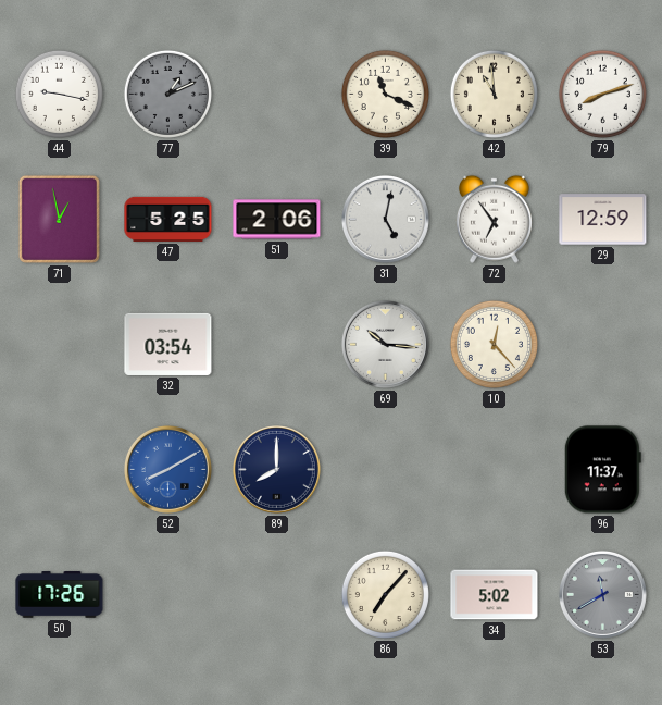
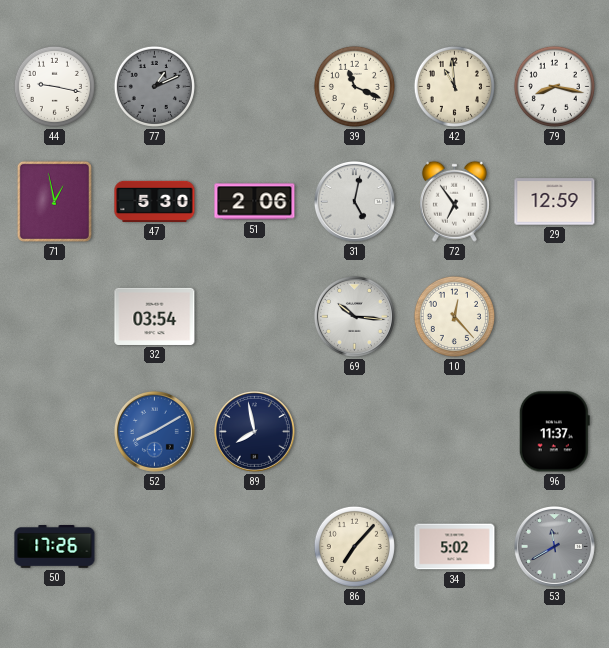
79: 8:12 -> 8:17 (554, 86)
47: 5:25 -> 5:30 (155, 201)
89: 8:00 -> 7:58 (254, 431)
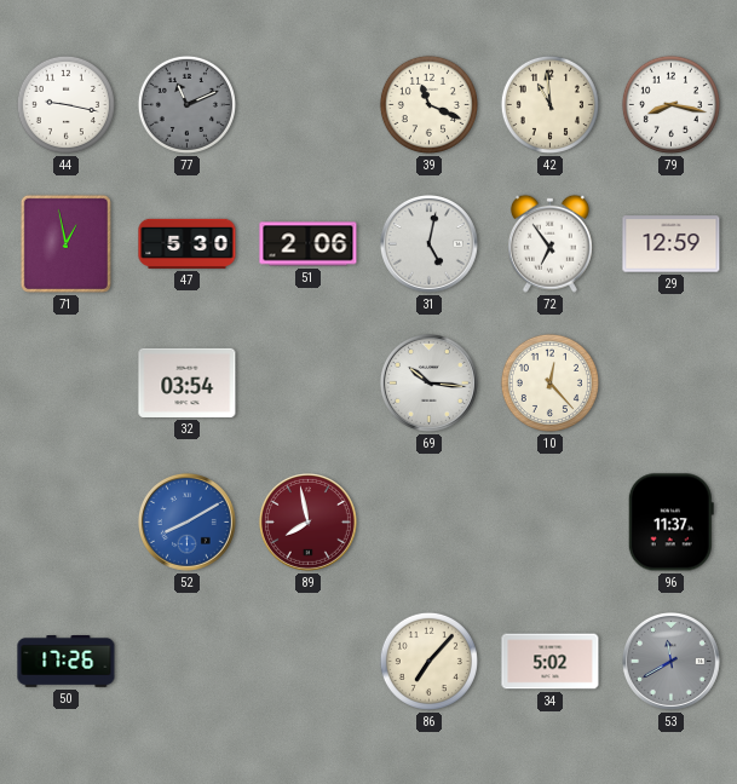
77: 1:11 -> 11:11 (186, 104)
89 dial: navy -> burgundy (307, 521)
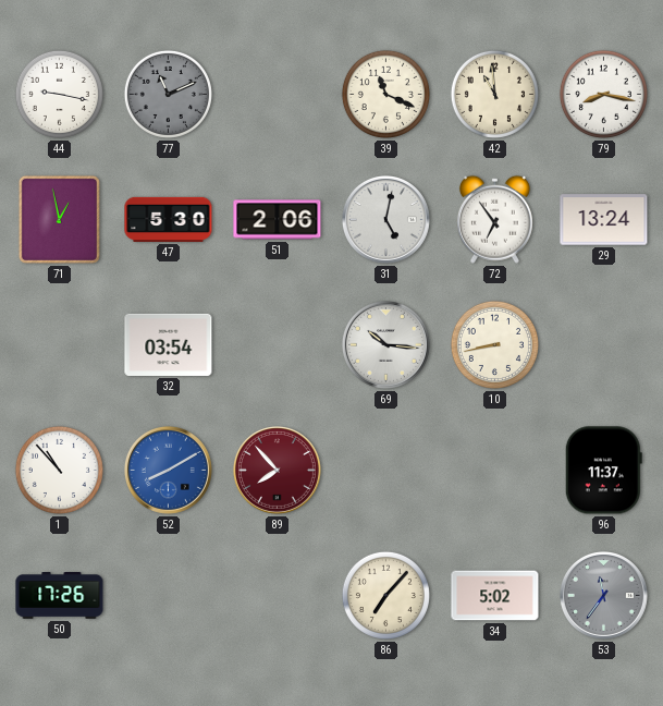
29: 12:59 -> 13:24 (604, 220)
10: 12:23 -> 8:43 (494, 344)
1: none -> 10:53 (59, 470)
89: 7:58 -> 7:53 (277, 470)
53: 11:40 -> 11:36 (603, 595)
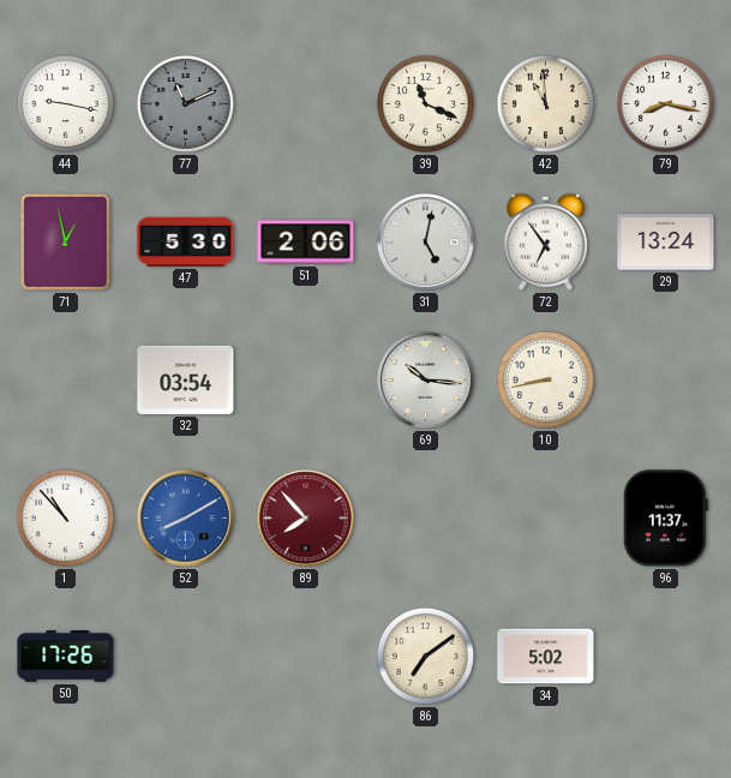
86: 7:07 -> 7:09 (425, 656)
53: 11:36 -> none (603, 595)
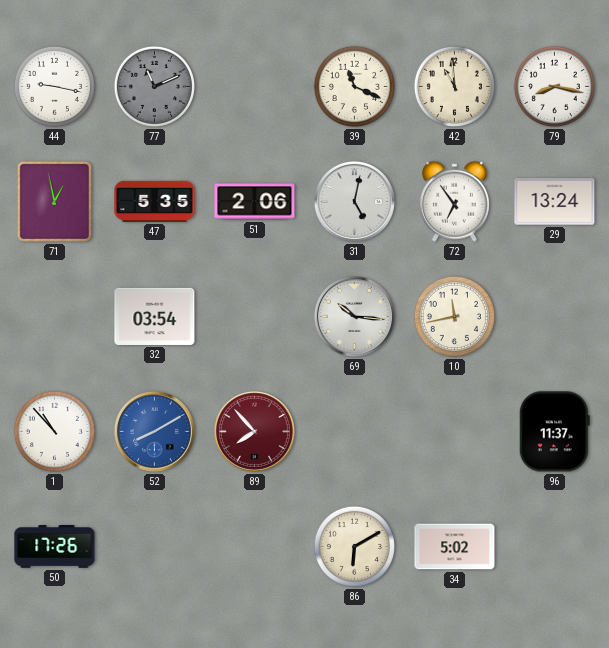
47: 5:30 -> 5:35 (155, 201)
10: 8:43 -> 11:43 (454, 316)
86: 7:09 -> 6:10 (354, 546)
